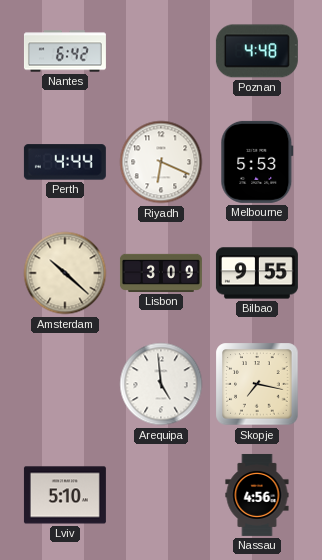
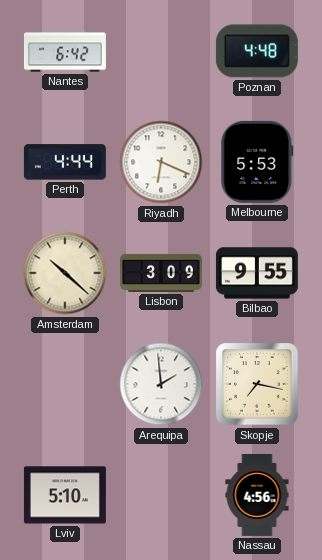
Arequipa: 4:59 -> 1:59 (161, 384)
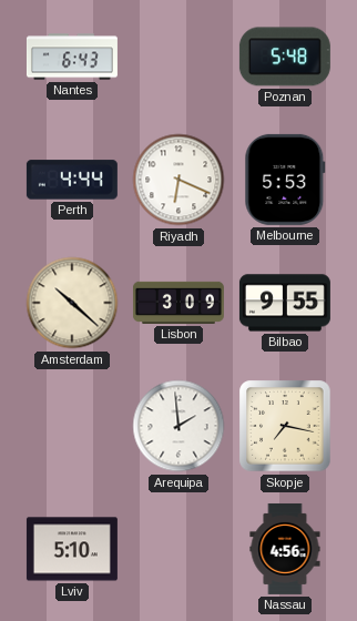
Nantes: 6:42 -> 6:43 (72, 57)
Poznan: 4:48 -> 5:48 (285, 57)
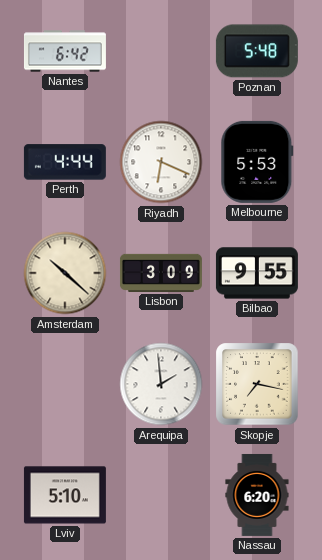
Nantes: 6:43 -> 6:42 (65, 51)
Nassau: 4:56 -> 6:20 (257, 495)
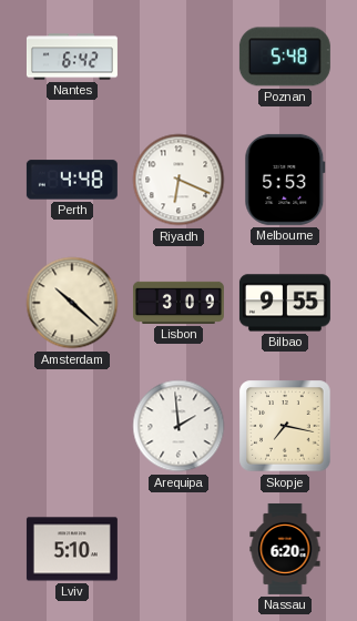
Perth: 4:44 -> 4:48 (72, 180)
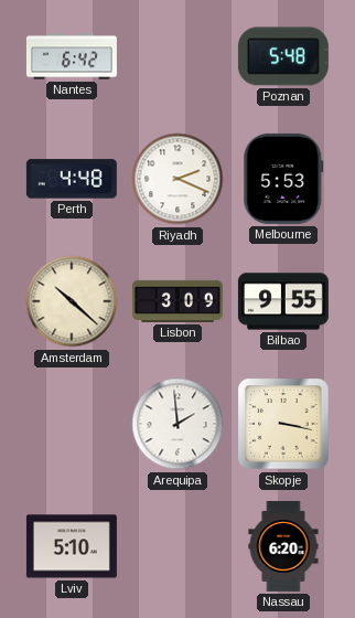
Riyadh: 6:19 -> 2:19 (177, 179)
Skopje: 7:17 -> 3:17 (283, 424)
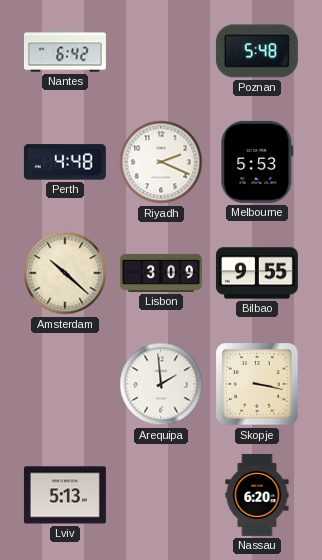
Lviv: 5:10 -> 5:13 (65, 495)
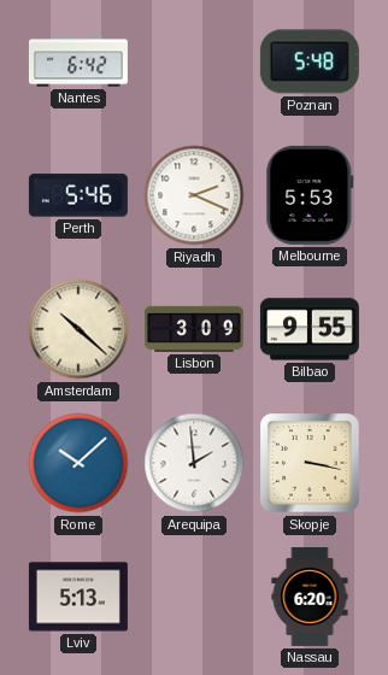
Perth: 4:48 -> 5:46 (78, 195)
Rome: none -> 10:08 (78, 463)
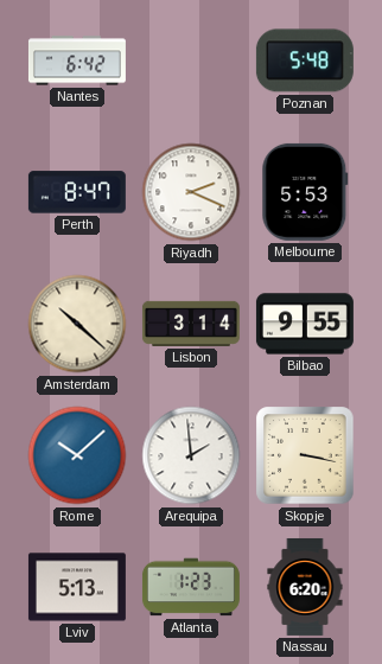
Perth: 5:46 -> 8:47 (77, 192)
Lisbon: 3:09 -> 3:14 (191, 324)
Atlanta: none -> 1:23 (191, 587)
